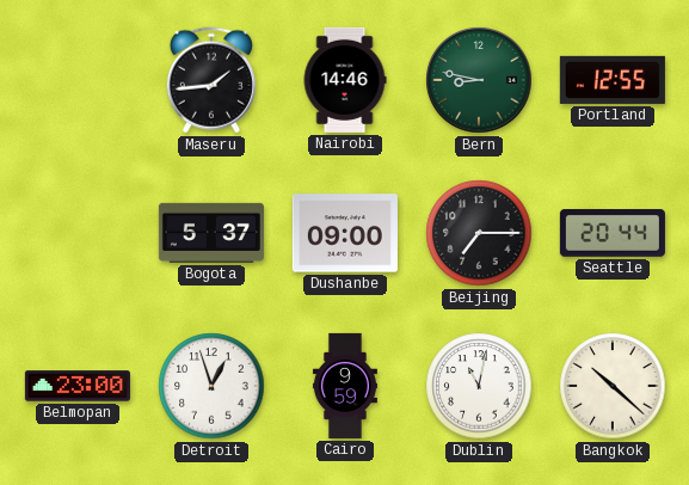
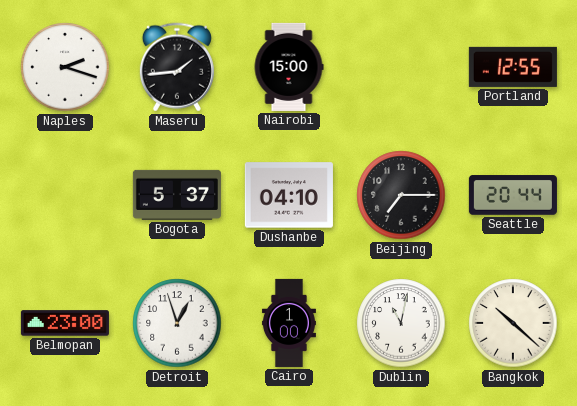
Naples: none -> 2:18 (65, 67)
Nairobi: 14:46 -> 15:00 (289, 67)
Bern: 8:47 -> none (479, 80)
Dushanbe: 09:00 -> 04:10 (289, 195)
Cairo: 9:59 -> 1:00 (289, 323)
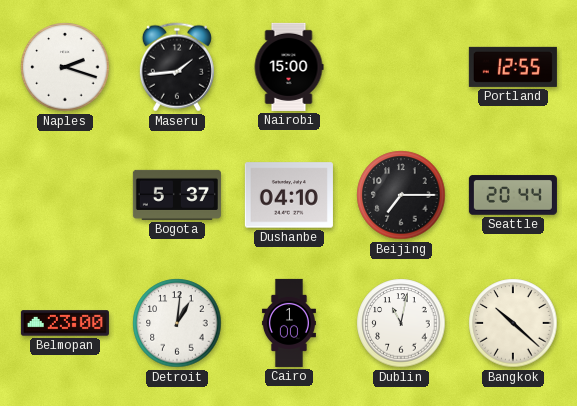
Detroit: 12:57 -> 1:01 (177, 323)
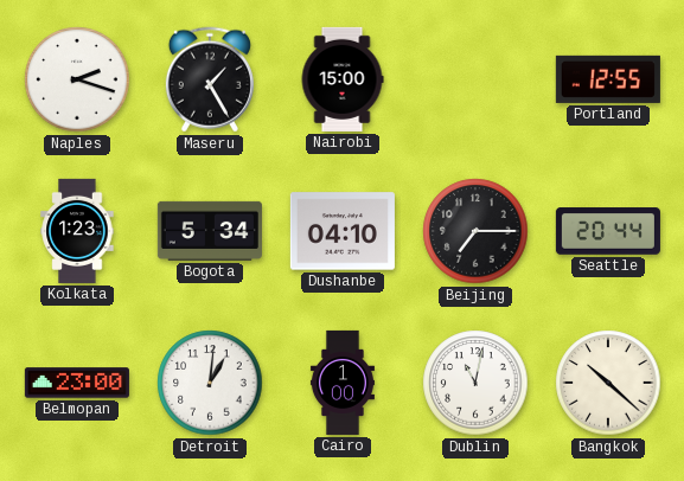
Maseru: 1:44 -> 1:25 (210, 79)
Kolkata: none -> 1:23 (77, 231)
Bogota: 5:37 -> 5:34 (210, 231)
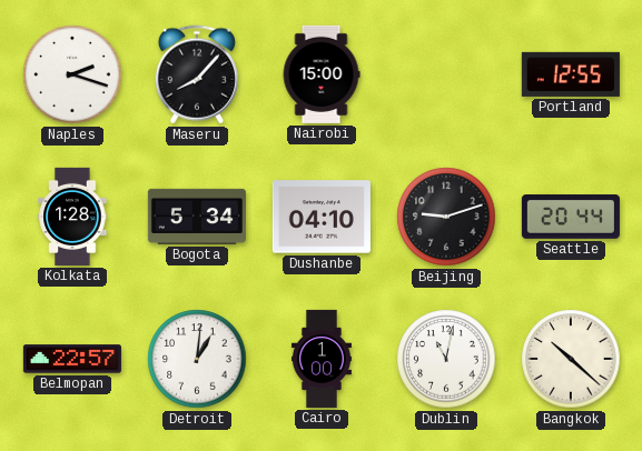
Maseru: 1:25 -> 8:07 (197, 74)
Kolkata: 1:23 -> 1:28 (72, 217)
Beijing: 7:15 -> 9:12 (446, 217)
Belmopan: 23:00 -> 22:57 (72, 359)
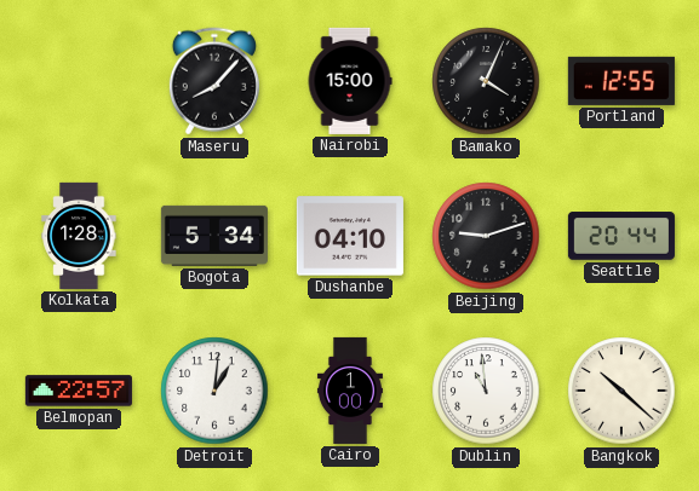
Naples: 2:18 -> none (72, 74)
Bamako: none -> 4:04 (486, 81)
Dublin: 11:02 -> 10:59 (486, 391)
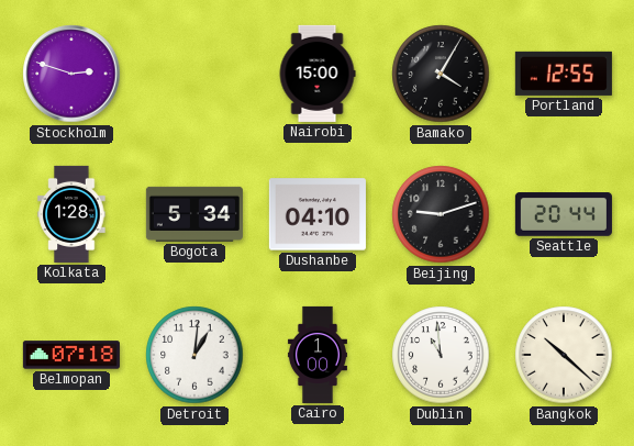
Stockholm: none -> 2:48 (71, 74)
Maseru: 8:07 -> none (214, 81)
Bamako: 4:04 -> 4:05 (441, 74)
Belmopan: 22:57 -> 07:18 (71, 355)
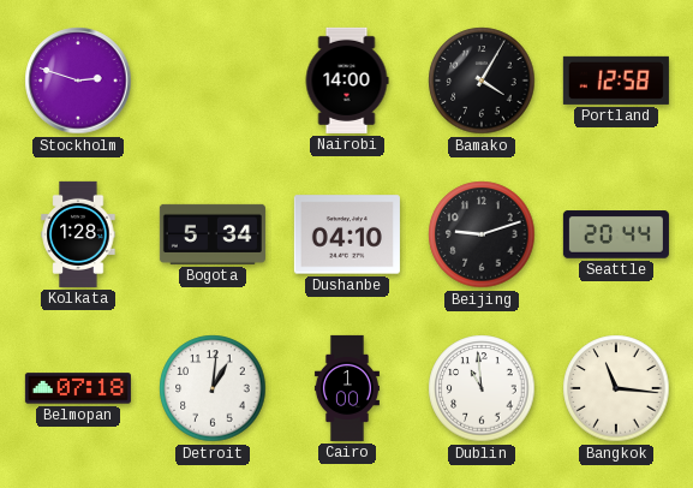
Nairobi: 15:00 -> 14:00 (347, 81)
Portland: 12:55 -> 12:58 (616, 81)
Bangkok: 10:22 -> 11:16 (616, 388)
